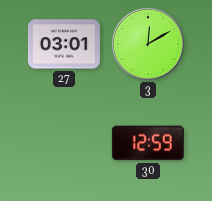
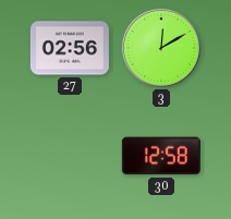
27: 03:01 -> 02:56 (70, 48)
30: 12:59 -> 12:58 (161, 156)
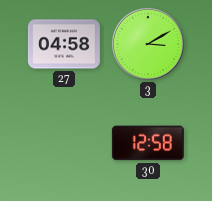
27: 02:56 -> 04:58 (64, 44)
3: 12:10 -> 3:10 (148, 44)
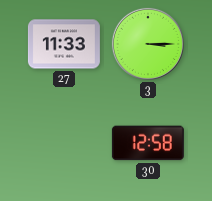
27: 04:58 -> 11:33 (64, 44)
3: 3:10 -> 3:15 (148, 44)
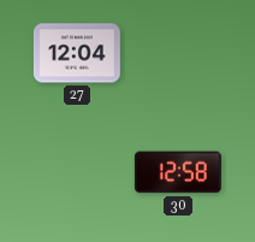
27: 11:33 -> 12:04 (77, 53)
3: 3:15 -> none (148, 44)
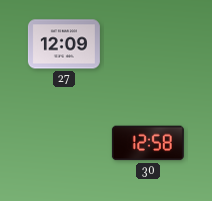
27: 12:04 -> 12:09 (64, 44)
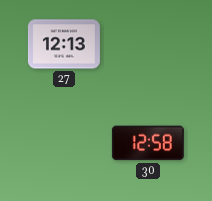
27: 12:09 -> 12:13 (64, 44)
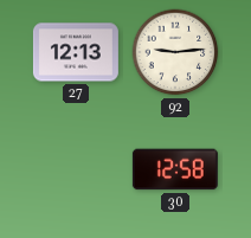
92: none -> 9:14 (175, 52)
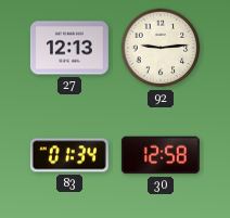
83: none -> 01:34 (69, 155)
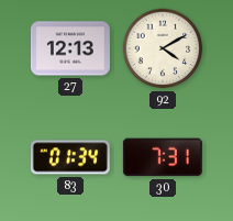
92: 9:14 -> 4:10 (163, 48)
30: 12:58 -> 7:31 (163, 157)
